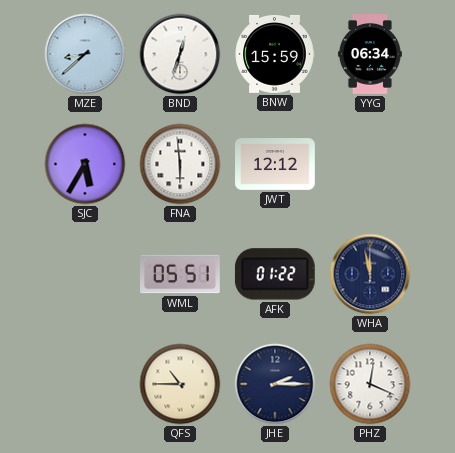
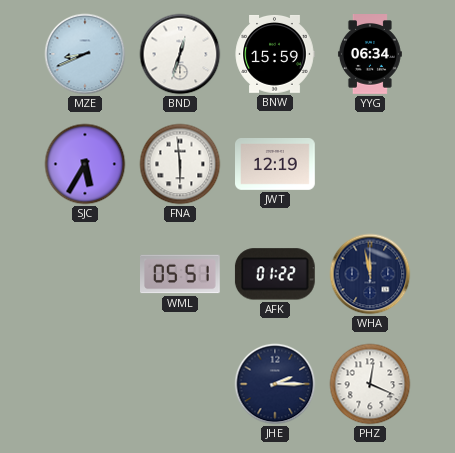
MZE: 8:38 -> 8:41 (85, 54)
JWT: 12:12 -> 12:19 (276, 165)
QFS: 10:45 -> none (180, 384)
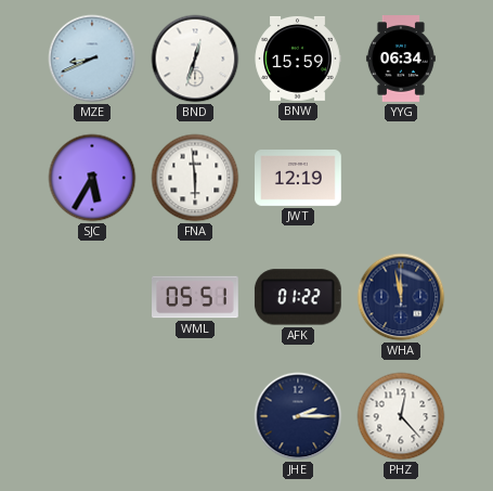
PHZ: 12:19 -> 12:23 (401, 416)
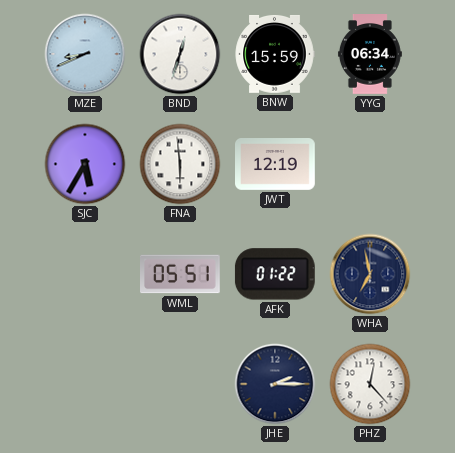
WHA: 11:58 -> 6:58 (370, 274)
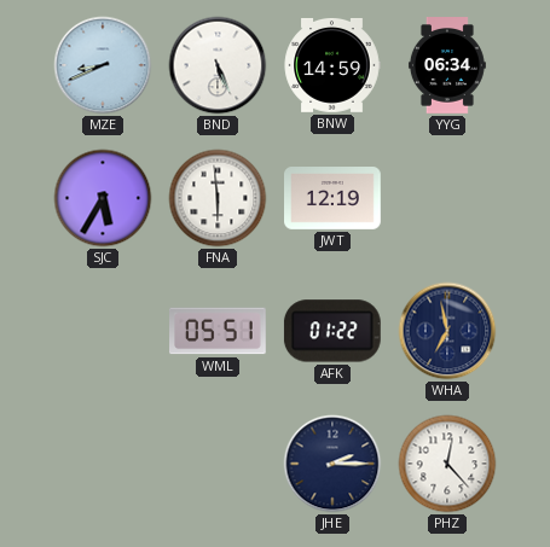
BND: 12:33 -> 5:26 (218, 65)
BNW: 15:59 -> 14:59 (332, 65)
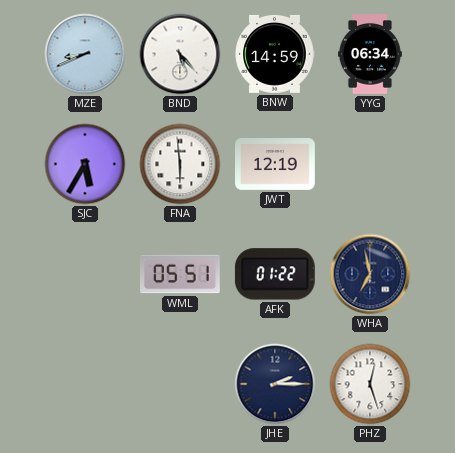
BND: 5:26 -> 5:23 (180, 54)
PHZ: 12:23 -> 12:27 (370, 384)
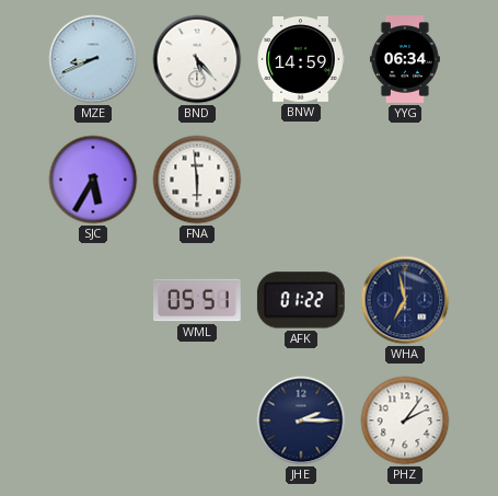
JWT: 12:19 -> none (276, 165)
PHZ: 12:27 -> 2:06 (405, 420)
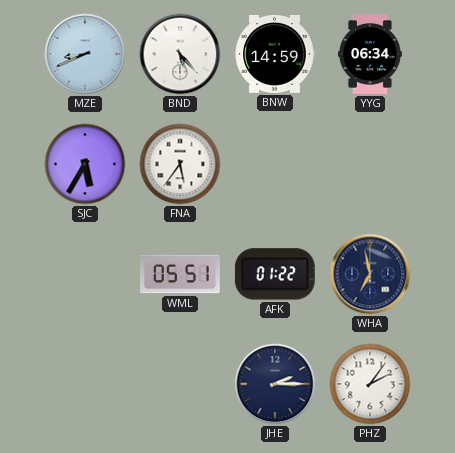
FNA: 5:59 -> 5:36 (180, 164)
